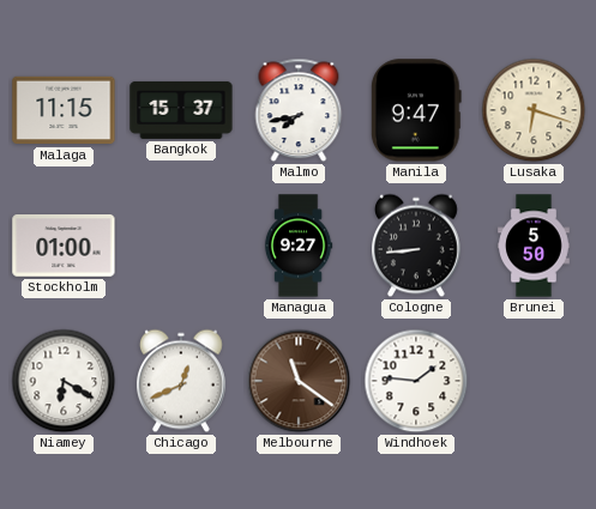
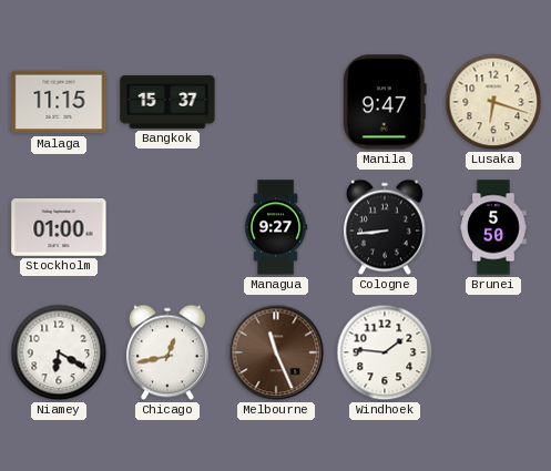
Malmo: 7:43 -> none (299, 110)
Chicago: 12:41 -> 12:43 (167, 352)
Melbourne: 11:21 -> 11:26 (276, 352)
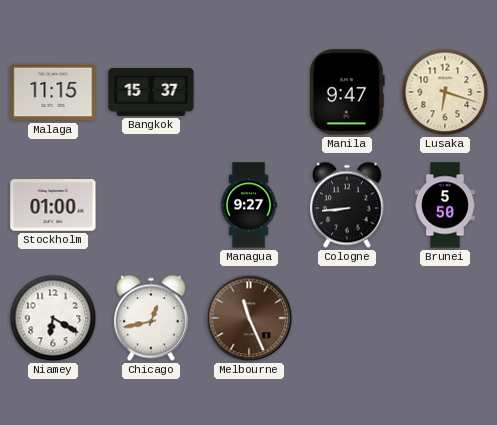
Windhoek: 1:46 -> none (385, 352)
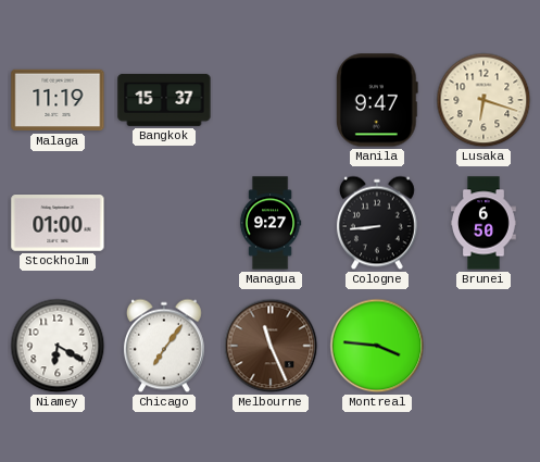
Malaga: 11:15 -> 11:19 (58, 100)
Brunei: 5:50 -> 6:50 (484, 223)
Chicago: 12:43 -> 7:06 (164, 346)
Montreal: none -> 3:46 (377, 346)
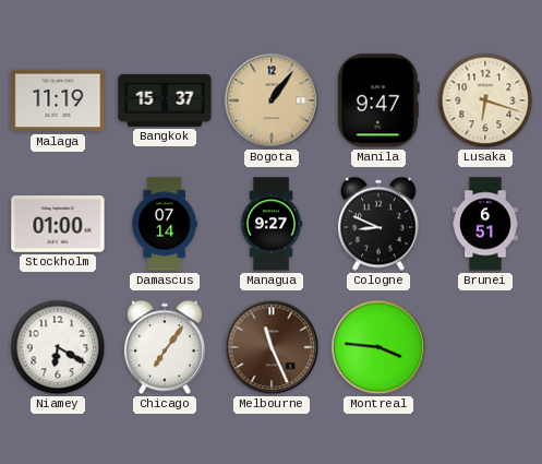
Bogota: none -> 1:06 (272, 100)
Damascus: none -> 07:14 (165, 224)
Cologne: 8:44 -> 8:49 (378, 224)
Brunei: 6:50 -> 6:51 (485, 224)
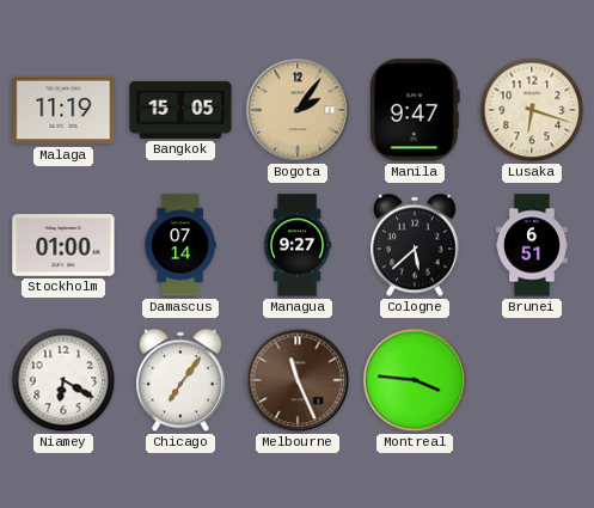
Bangkok: 15:37 -> 15:05 (180, 110)
Bogota: 1:06 -> 2:06 (298, 110)
Cologne: 8:49 -> 5:38 (415, 245)
